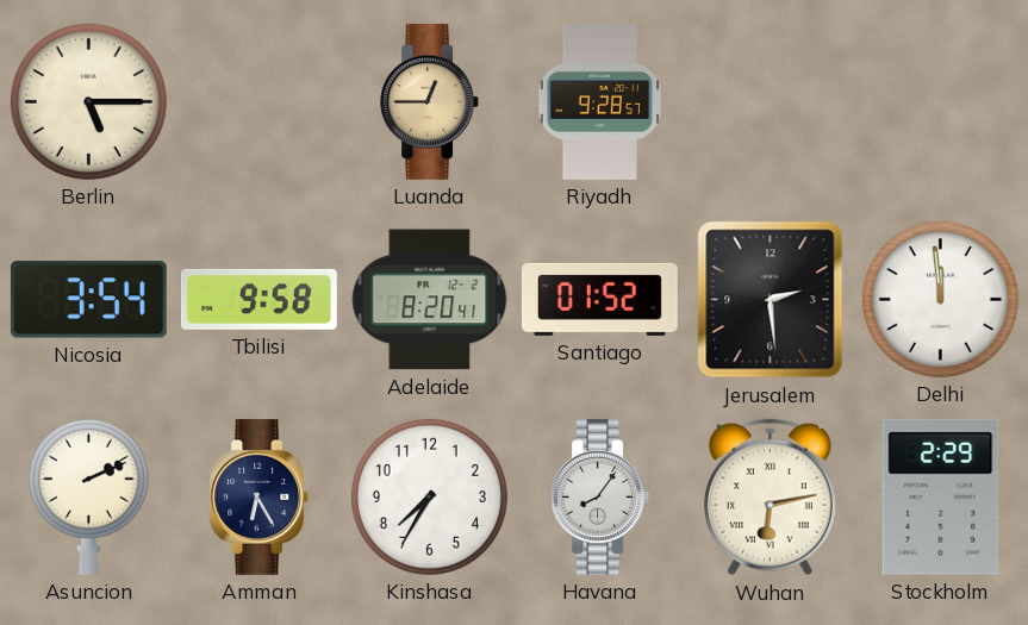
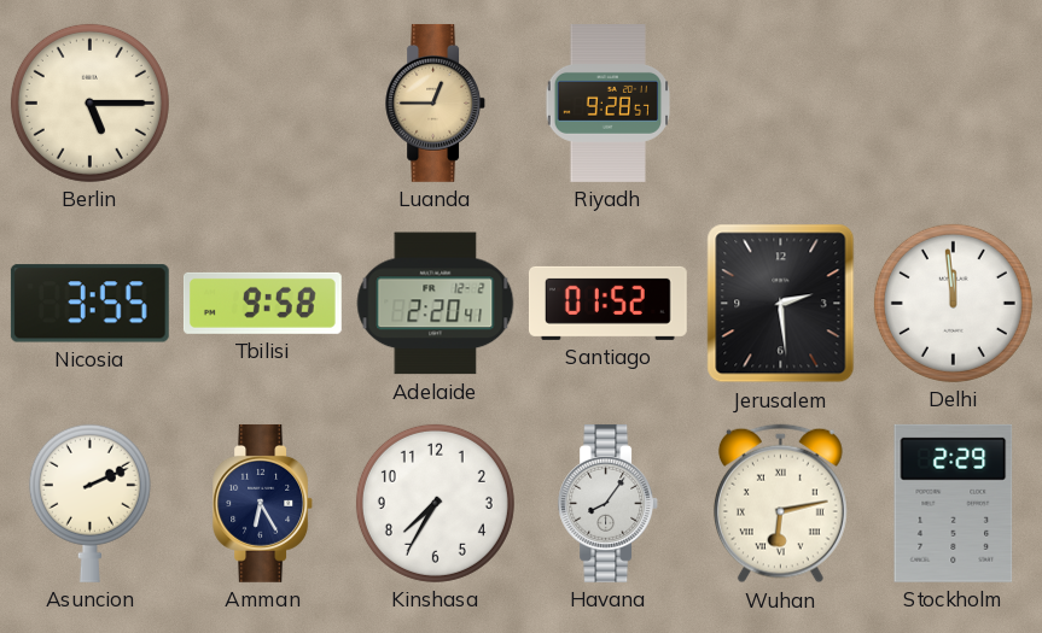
Nicosia: 3:54 -> 3:55 (89, 304)
Adelaide: 8:20 -> 2:20 (436, 304)
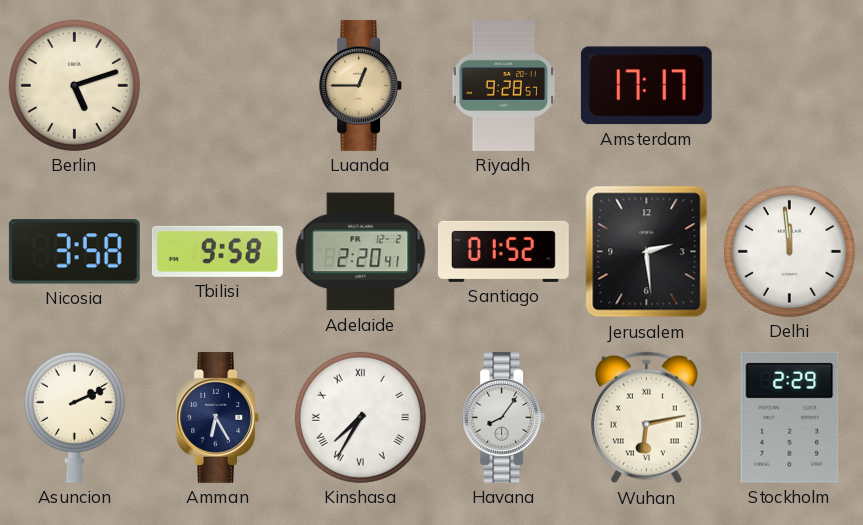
Berlin: 5:15 -> 5:12 (74, 85)
Amsterdam: none -> 17:17 (646, 86)
Nicosia: 3:55 -> 3:58 (74, 252)
Kinshasa numerals: Arabic -> Roman (360, 417)
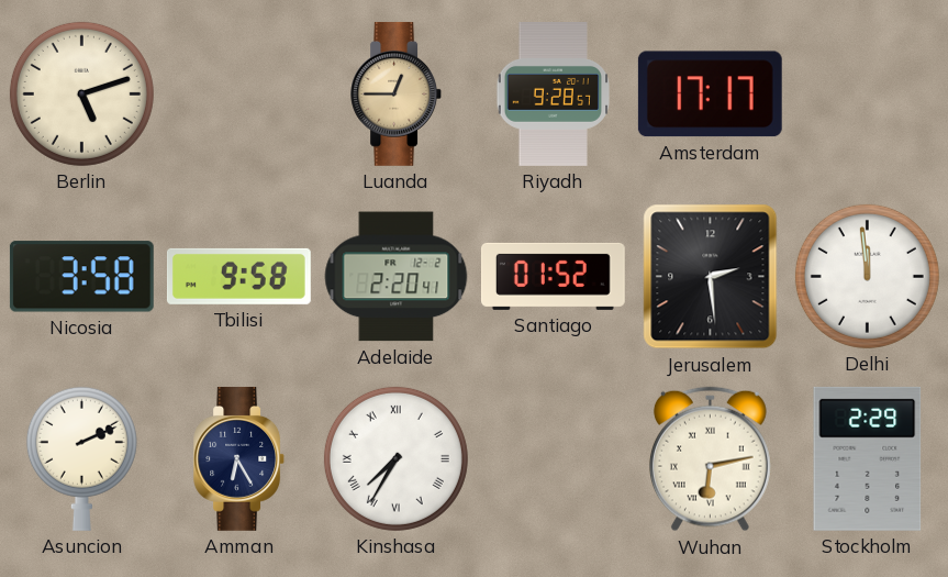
Havana: 8:06 -> none (504, 417)
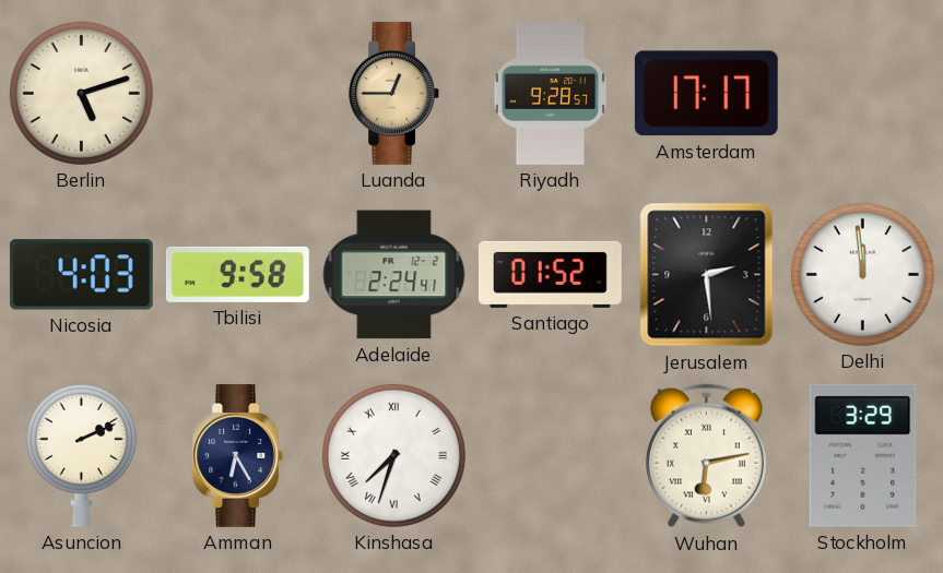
Nicosia: 3:58 -> 4:03 (81, 275)
Adelaide: 2:20 -> 2:24 (394, 275)
Kinshasa: 7:35 -> 7:33 (393, 455)
Stockholm: 2:29 -> 3:29 (863, 455)
